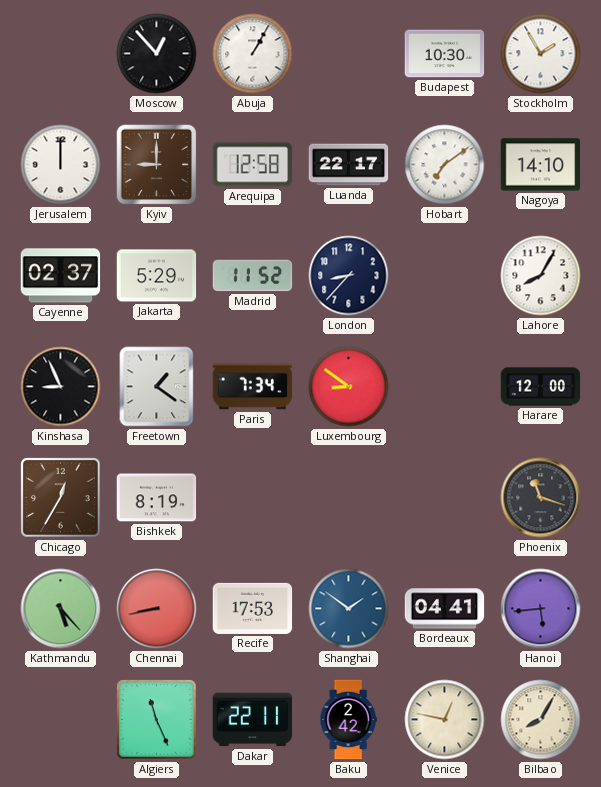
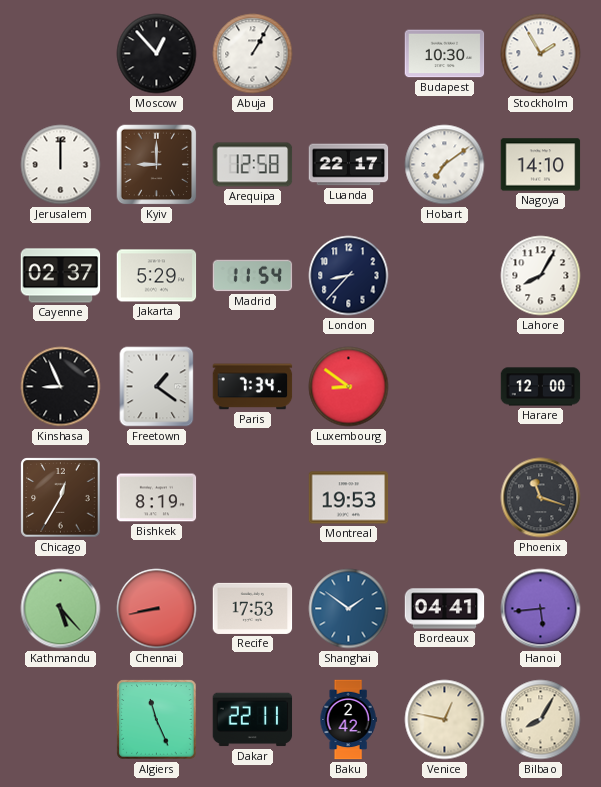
Madrid: 11:52 -> 11:54 (253, 276)
Montreal: none -> 19:53 (349, 498)
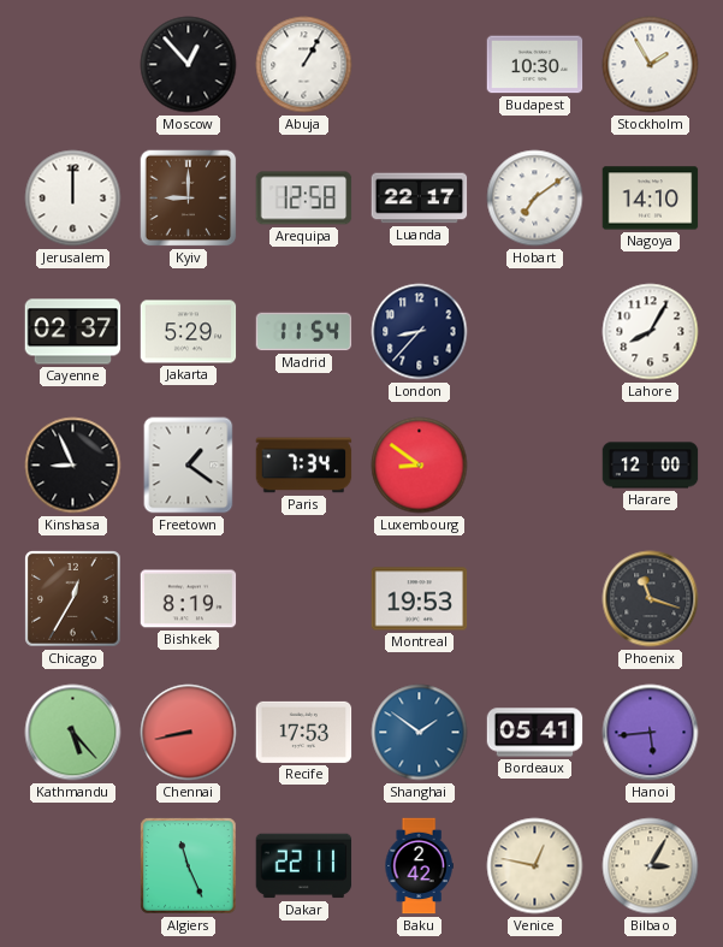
Bordeaux: 04:41 -> 05:41 (535, 733)
Bilbao: 8:05 -> 3:05 (651, 866)
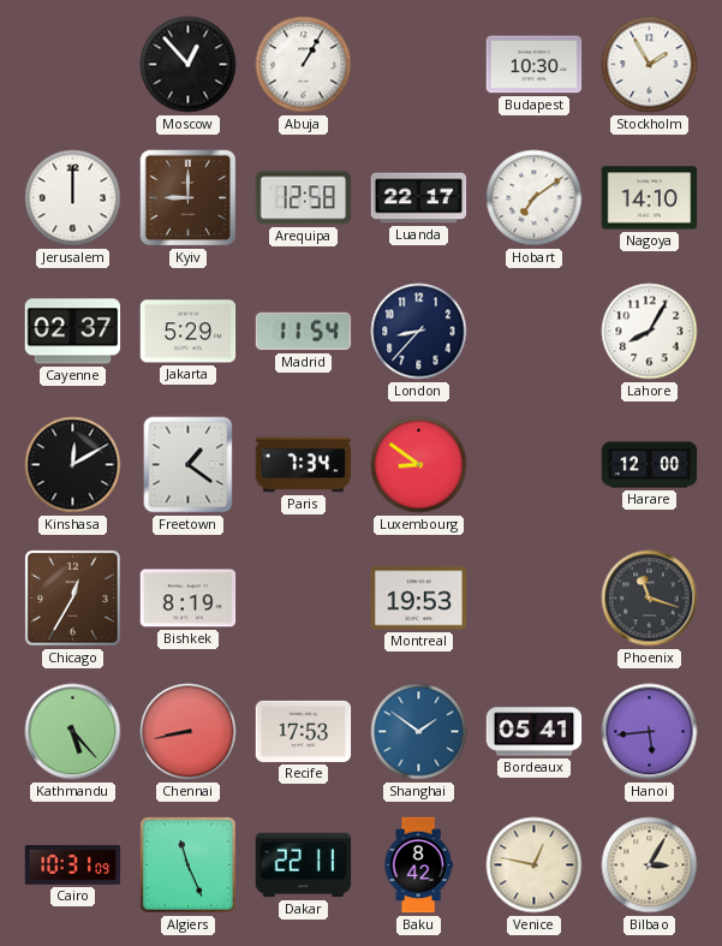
Kinshasa: 8:56 -> 12:10 (73, 465)
Cairo: none -> 10:31 (73, 865)
Baku: 2:42 -> 8:42 (418, 865)
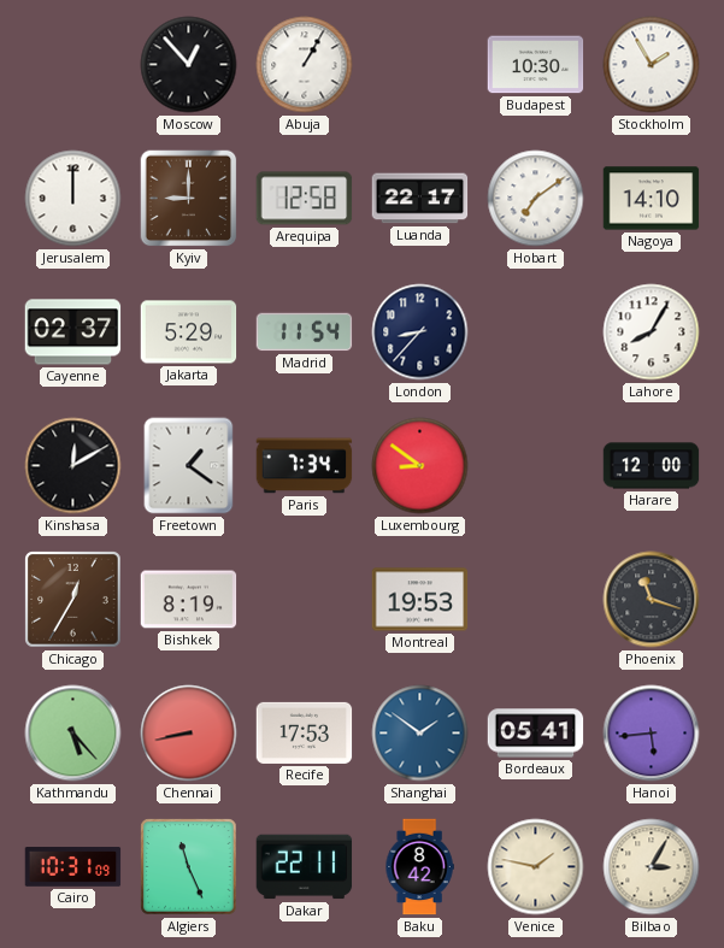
Venice: 12:47 -> 1:47 (536, 867)
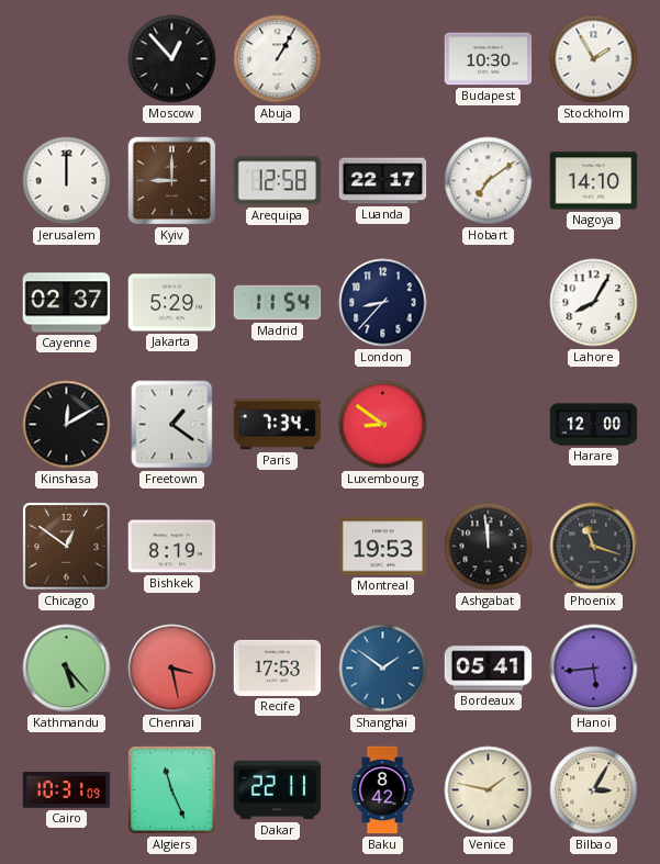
Chicago: 12:35 -> 12:51 (67, 547)
Ashgabat: none -> 11:59 (489, 547)
Chennai: 8:43 -> 3:28 (172, 669)
